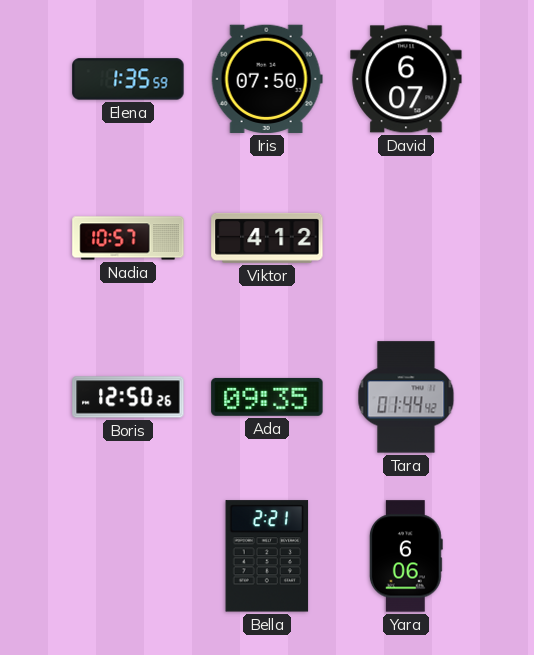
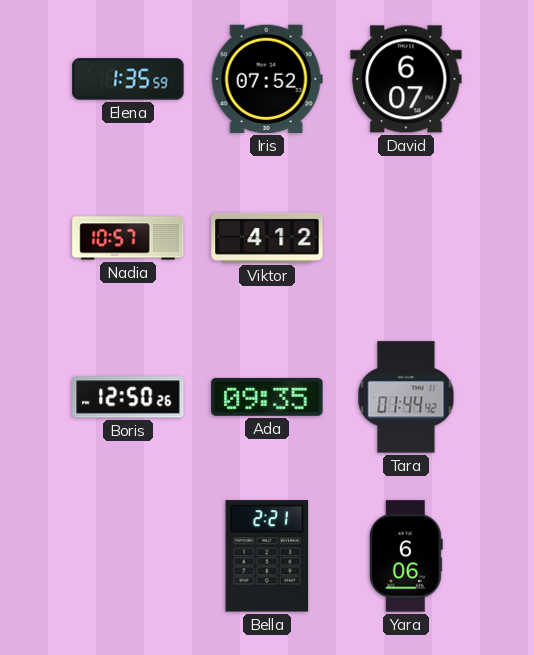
Iris: 07:50 -> 07:52 (267, 79)
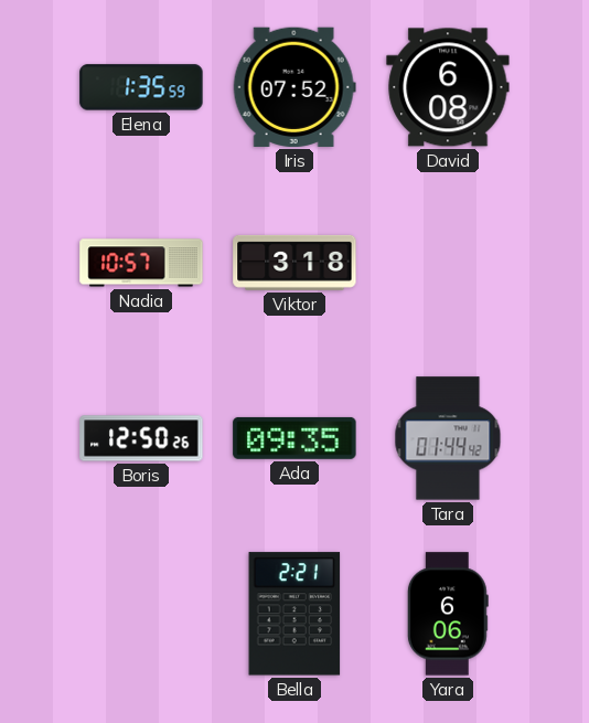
David: 6:07 -> 6:08 (448, 87)
Viktor: 4:12 -> 3:18 (294, 263)
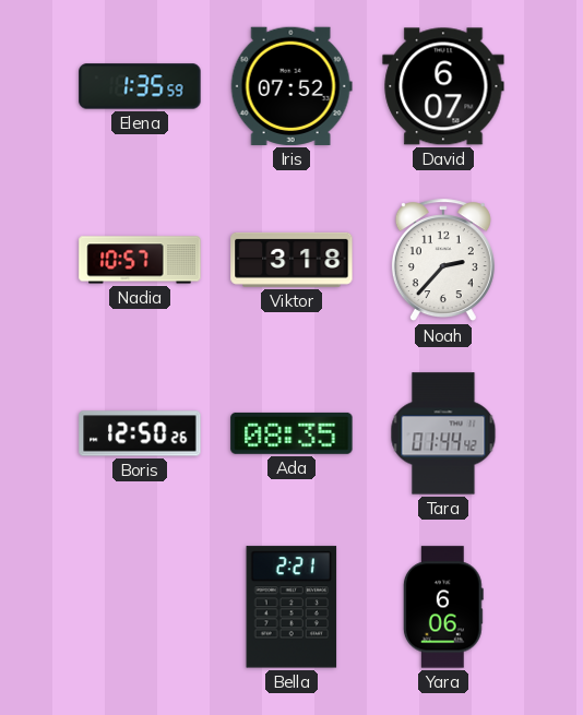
David: 6:08 -> 6:07 (443, 86)
Noah: none -> 2:37 (443, 261)
Ada: 09:35 -> 08:35 (291, 433)
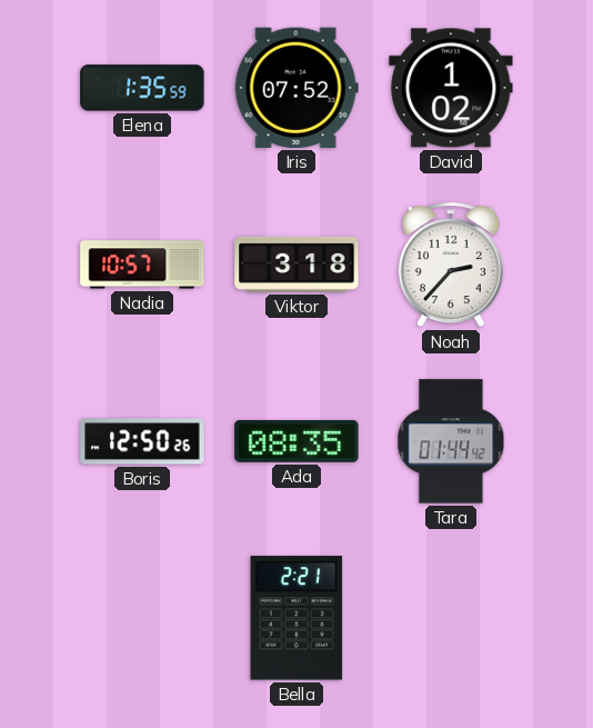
David: 6:07 -> 1:02 (451, 88)
Yara: 6:06 -> none (443, 607)
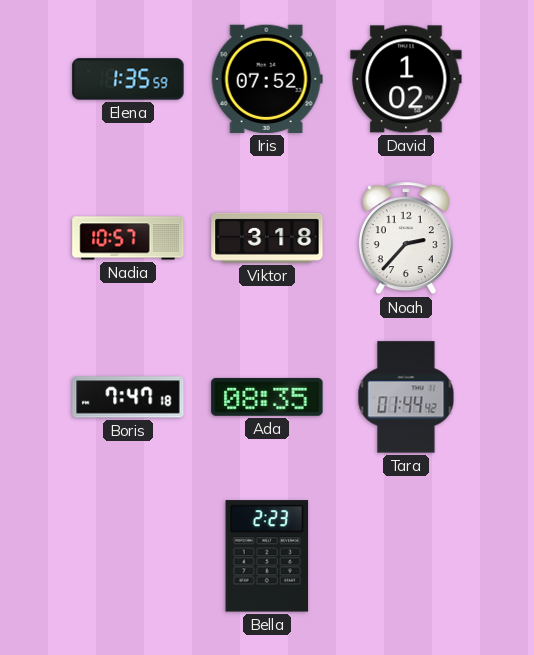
Boris: 12:50 -> 7:47 (128, 397)
Bella: 2:21 -> 2:23 (267, 556)
